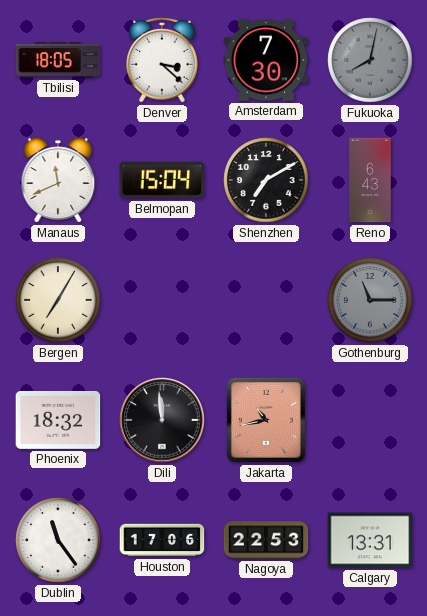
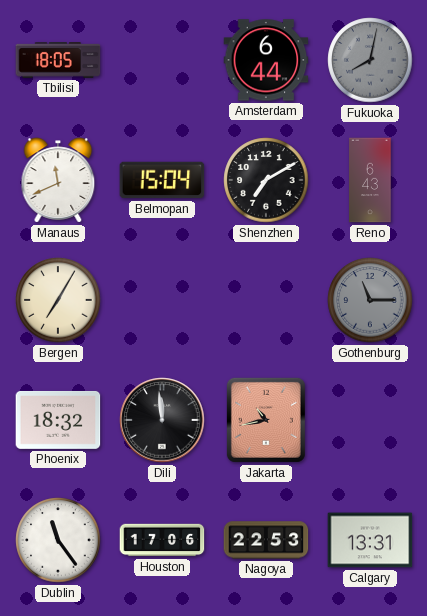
Denver: 3:22 -> none (162, 60)
Amsterdam: 7:30 -> 6:44 (266, 60)
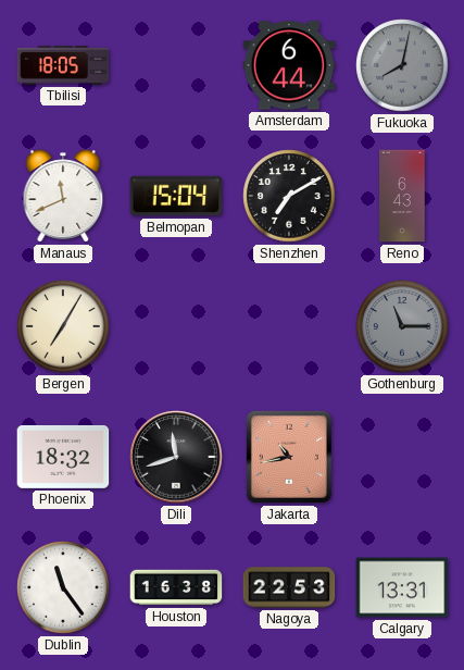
Dili: 11:59 -> 11:42 (176, 457)
Houston: 17:06 -> 16:38 (176, 587)
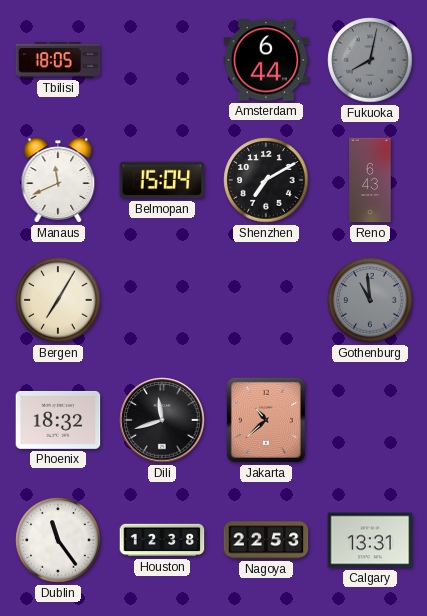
Gothenburg: 11:15 -> 10:59 (370, 300)
Jakarta: 10:43 -> 10:38 (266, 420)
Houston: 16:38 -> 12:38 (162, 540)
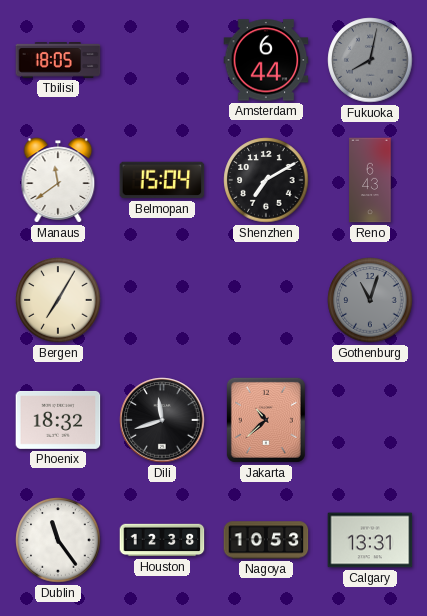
Manaus: 11:41 -> 11:39 (58, 180)
Gothenburg: 10:59 -> 11:03 (370, 300)
Nagoya: 22:53 -> 10:53 (266, 540)
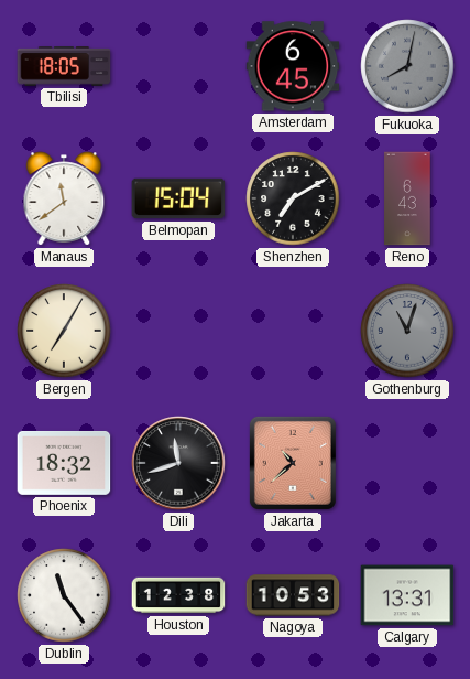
Amsterdam: 6:44 -> 6:45 (293, 66)
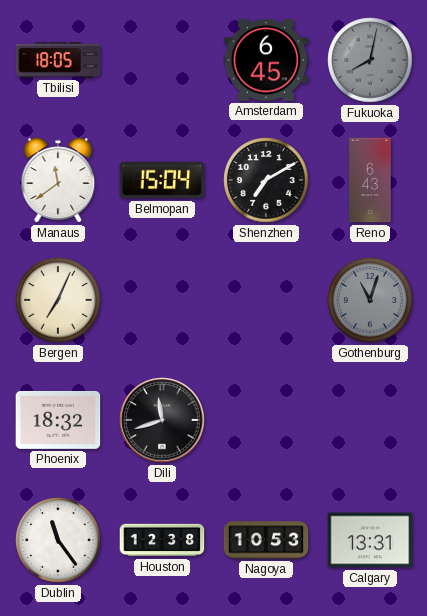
Bergen: 7:05 -> 7:04 (58, 300)
Jakarta: 10:38 -> none (293, 463)
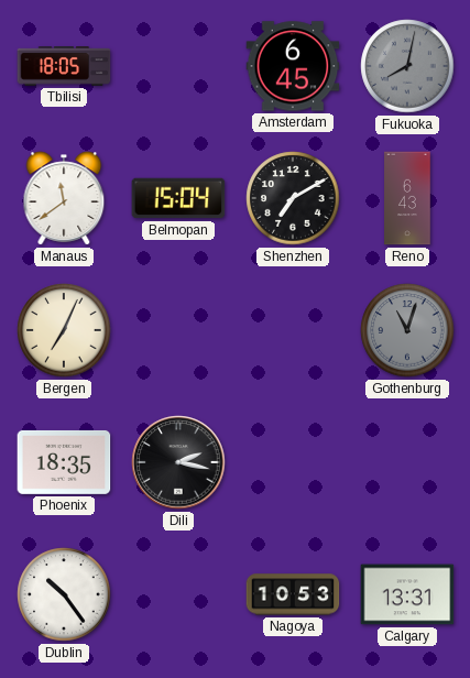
Phoenix: 18:32 -> 18:35 (64, 462)
Dili: 11:42 -> 2:17 (178, 462)
Dublin: 11:24 -> 10:24 (64, 594)
Houston: 12:38 -> none (162, 540)
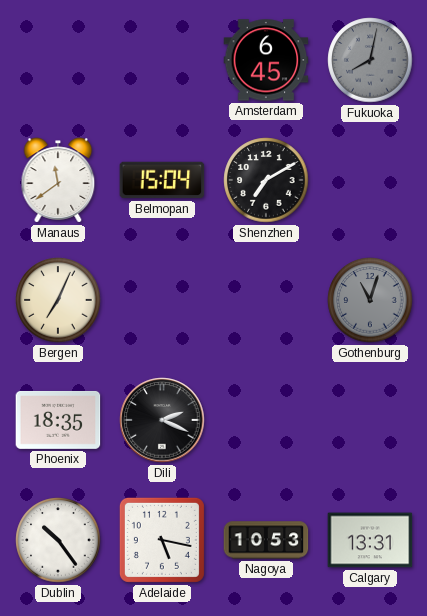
Tbilisi: 18:05 -> none (64, 67)
Reno: 6:43 -> none (407, 198)
Dili: 2:17 -> 2:19 (162, 420)
Adelaide: none -> 5:17 (162, 540)
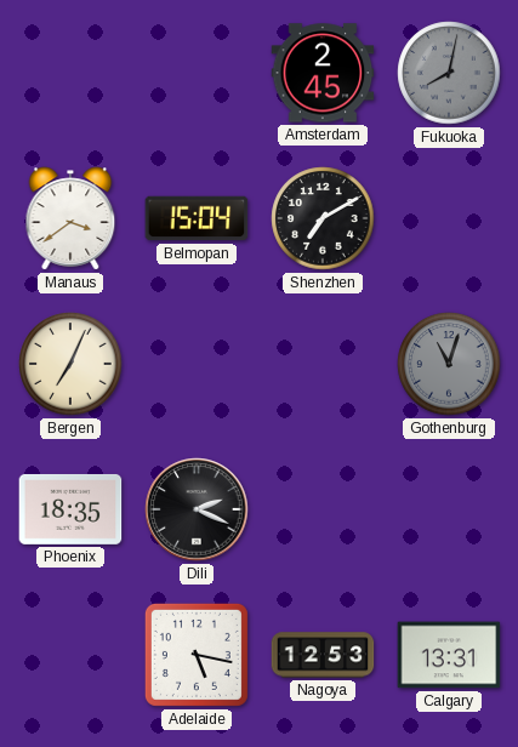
Amsterdam: 6:45 -> 2:45 (323, 73)
Manaus: 11:39 -> 3:39 (70, 218)
Dublin: 10:24 -> none (58, 540)
Nagoya: 10:53 -> 12:53 (323, 655)
